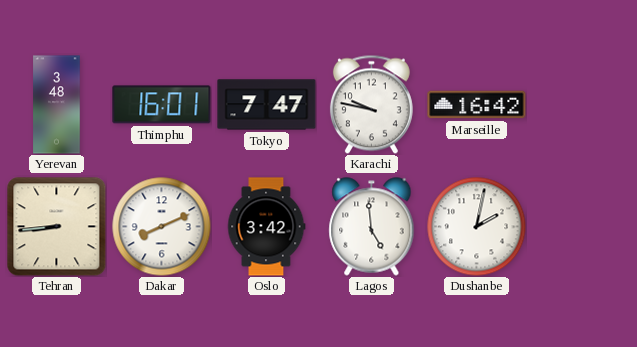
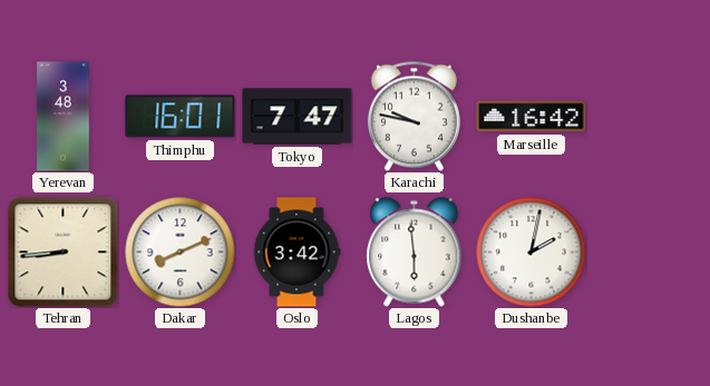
Lagos: 4:59 -> 5:59 (415, 253)
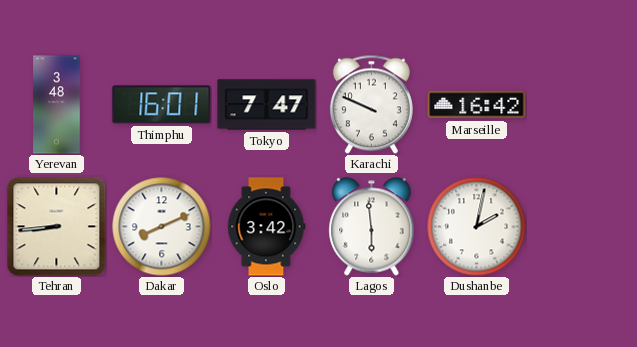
Karachi: 9:47 -> 9:49 (371, 104)
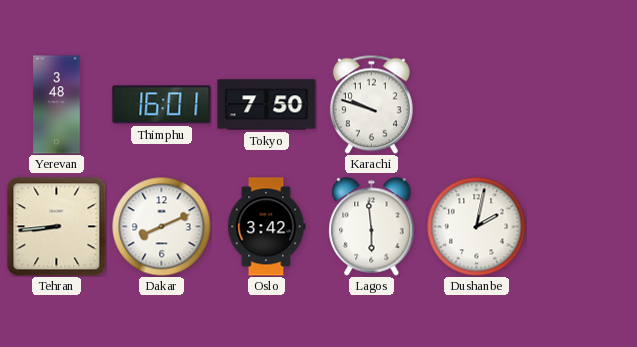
Tokyo: 7:47 -> 7:50 (267, 105)
Karachi: 9:49 -> 9:48 (371, 104)
Marseille: 16:42 -> none (477, 105)
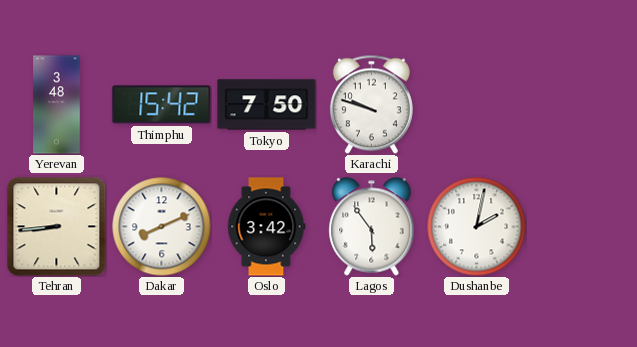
Thimphu: 16:01 -> 15:42 (162, 105)
Lagos: 5:59 -> 5:54 (372, 227)
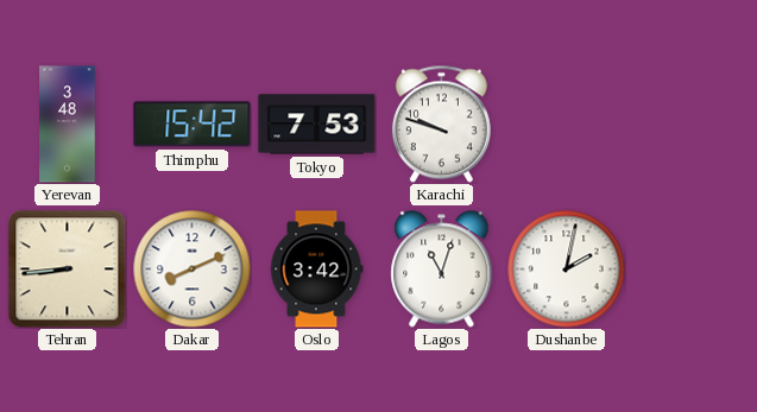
Tokyo: 7:50 -> 7:53 (317, 125)
Lagos: 5:54 -> 11:03 (442, 270)
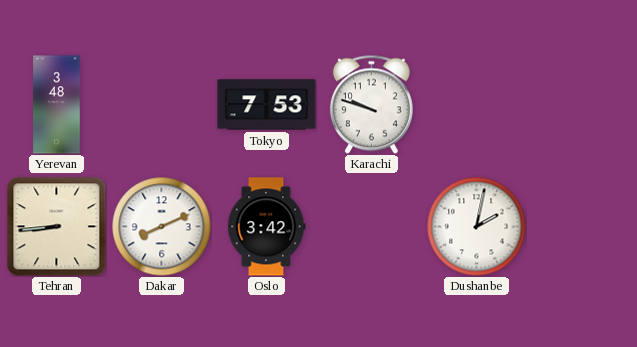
Thimphu: 15:42 -> none (193, 125)
Lagos: 11:03 -> none (442, 270)
